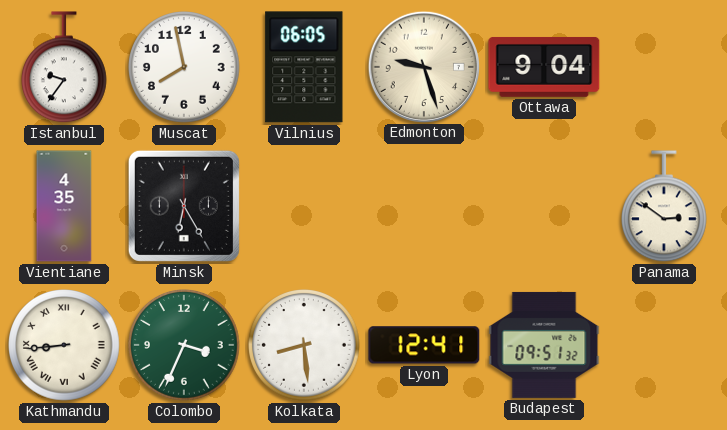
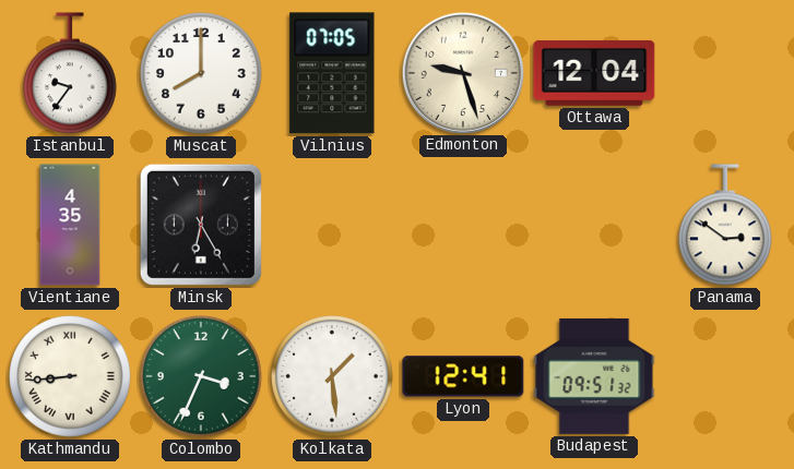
Muscat: 7:58 -> 8:00 (202, 74)
Vilnius: 06:05 -> 07:05 (332, 73)
Ottawa: 9:04 -> 12:04 (594, 73)
Kolkata: 8:29 -> 1:29 (333, 377)
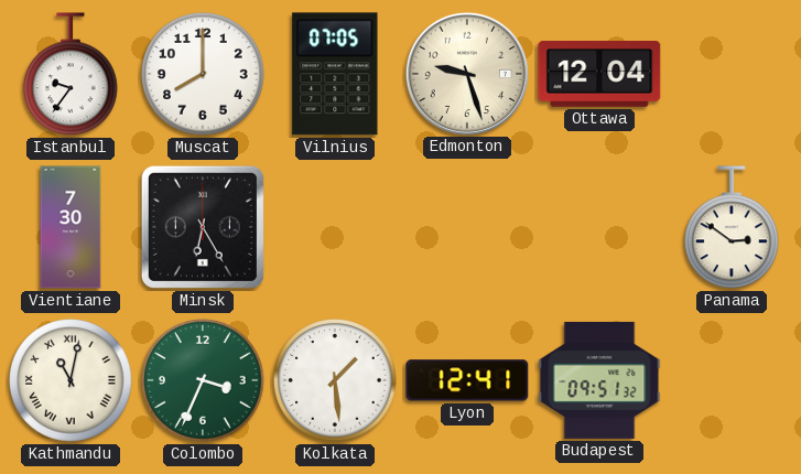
Vientiane: 4:35 -> 7:30 (71, 227)
Kathmandu: 8:44 -> 11:02 (72, 381)
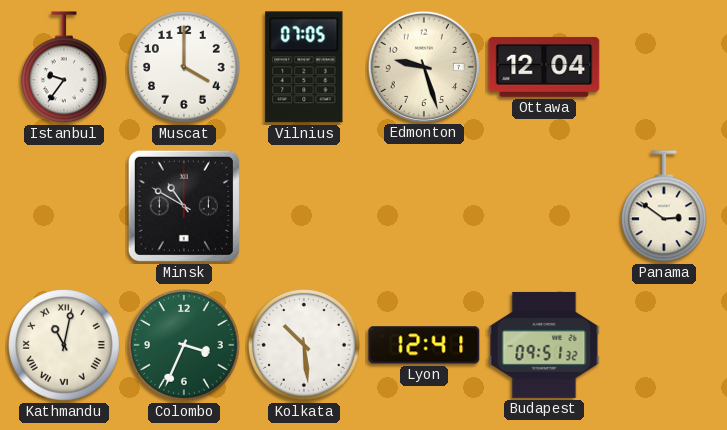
Muscat: 8:00 -> 4:00 (185, 68)
Vientiane: 7:30 -> none (71, 227)
Minsk: 6:25 -> 10:50 (184, 206)
Kolkata: 1:29 -> 10:29 (305, 346)
